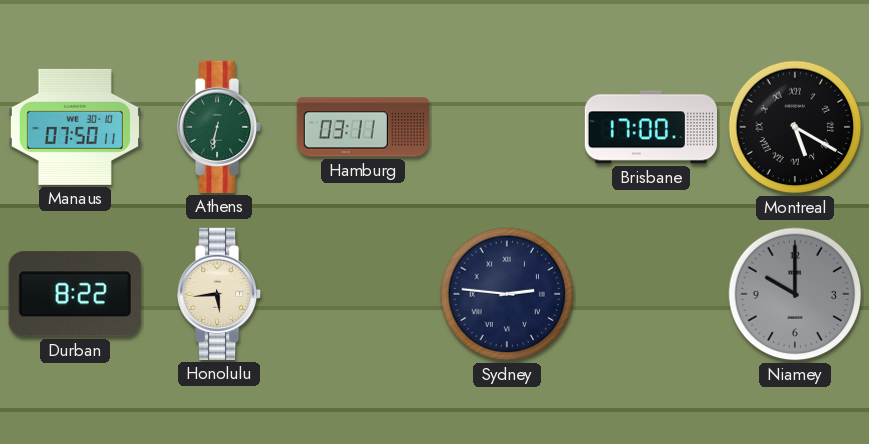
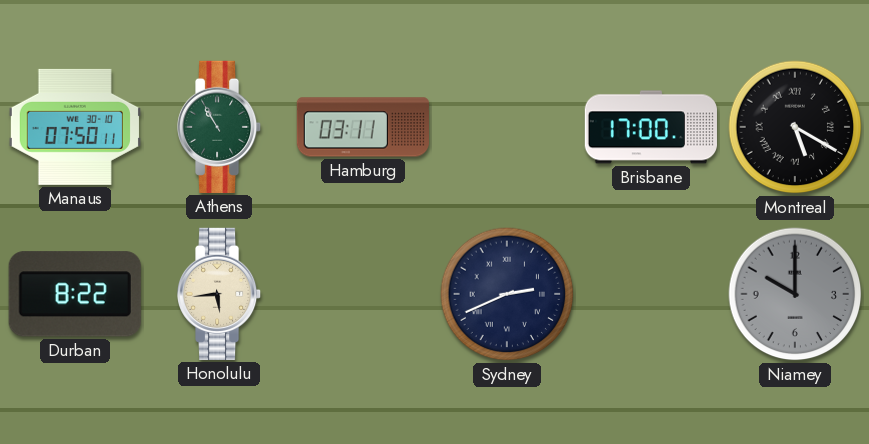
Athens: 6:32 -> 10:55 (220, 127)
Sydney: 2:46 -> 2:41 (507, 294)
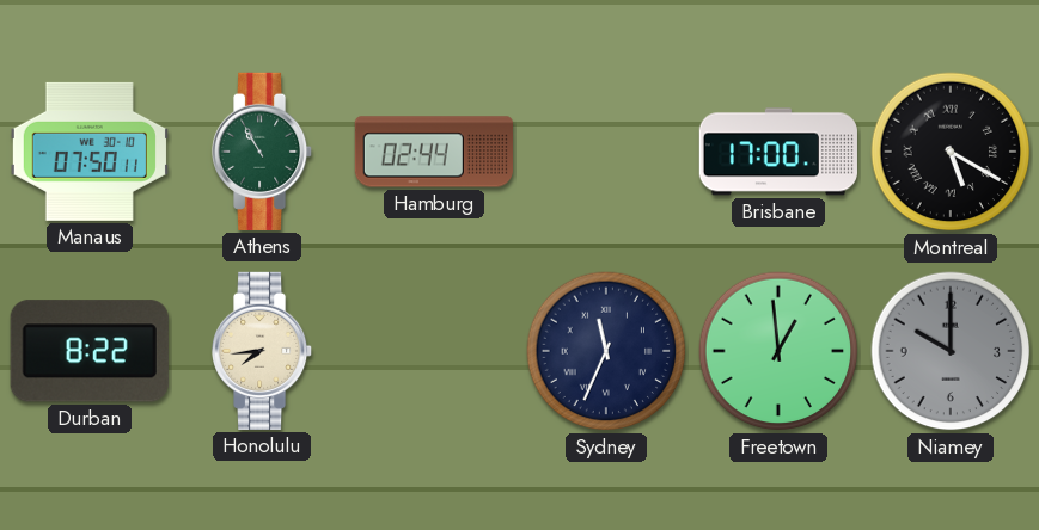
Hamburg: 03:11 -> 02:44 (434, 152)
Honolulu: 5:44 -> 7:44 (263, 351)
Sydney: 2:41 -> 11:34 (606, 351)
Freetown: none -> 12:59 (778, 351)
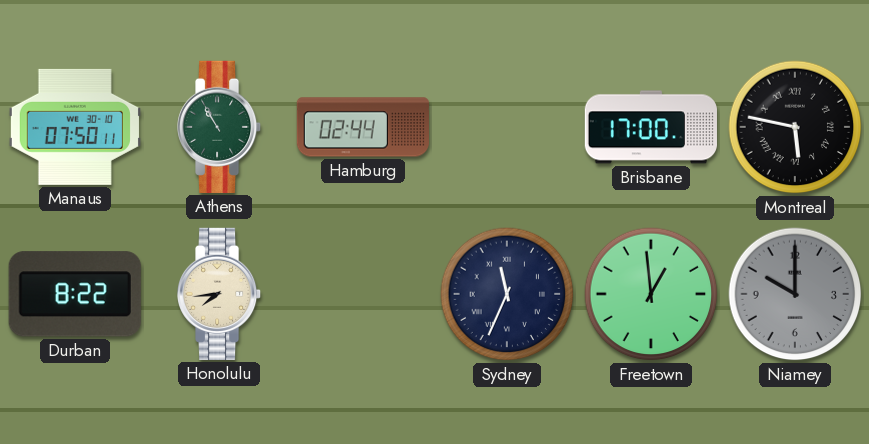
Montreal: 5:20 -> 5:47 (795, 127)
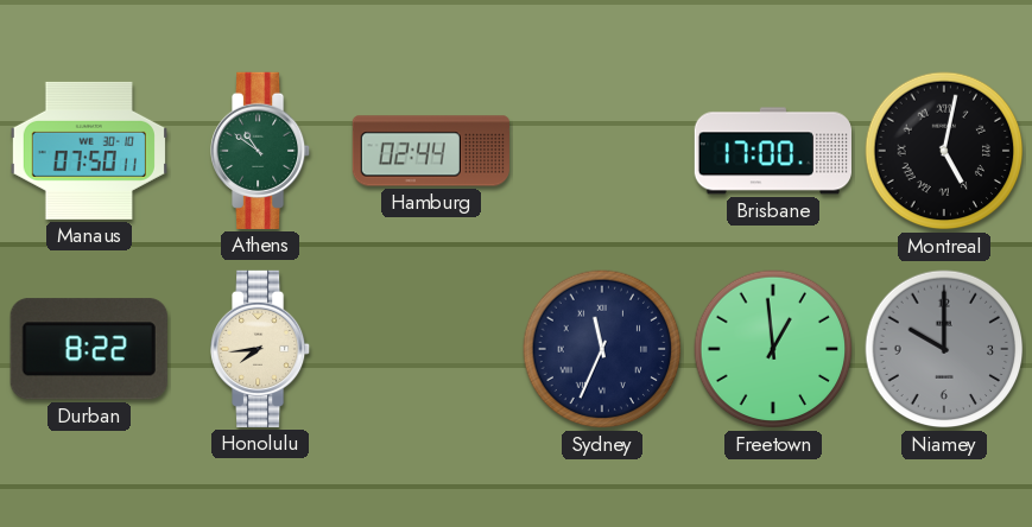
Athens: 10:55 -> 10:51 (261, 151)
Montreal: 5:47 -> 5:02 (944, 151)
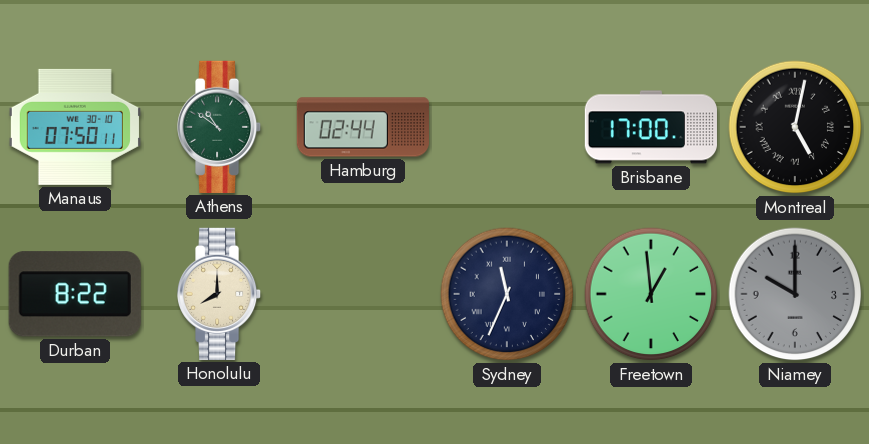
Honolulu: 7:44 -> 8:00 (220, 294)
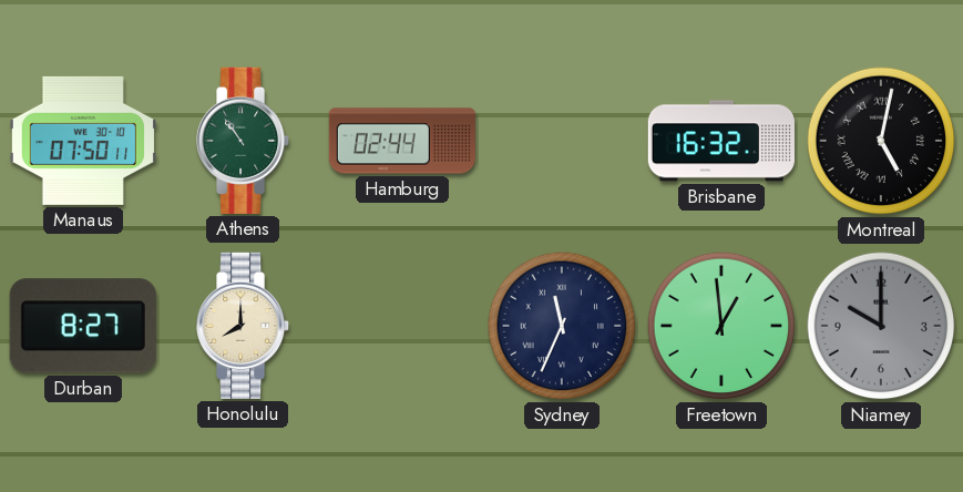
Athens: 10:51 -> 10:54 (244, 141)
Brisbane: 17:00 -> 16:32 (721, 141)
Durban: 8:22 -> 8:27 (83, 326)
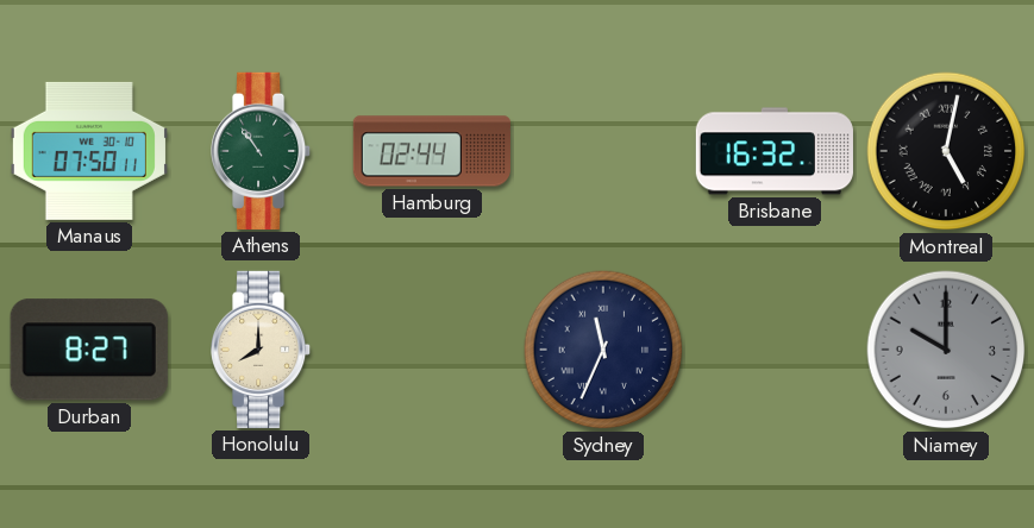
Freetown: 12:59 -> none (721, 326)
